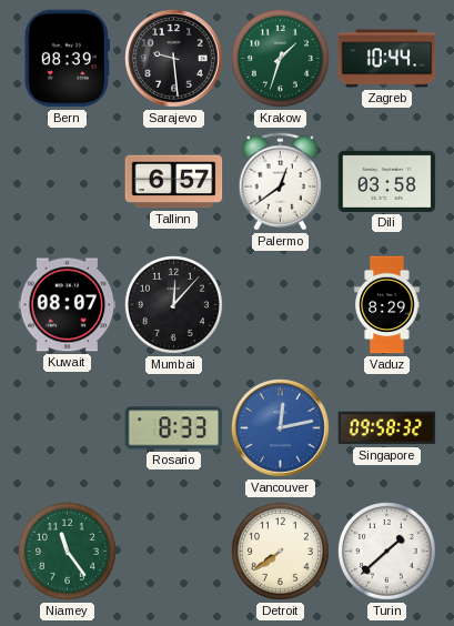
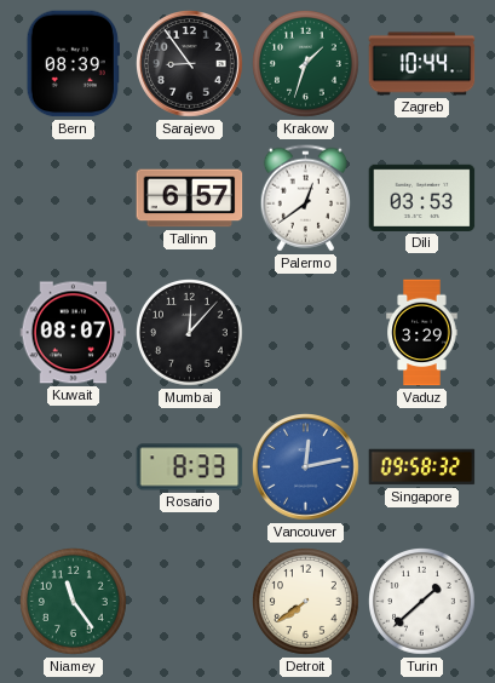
Sarajevo: 9:29 -> 8:54 (190, 64)
Dili: 03:58 -> 03:53 (422, 197)
Vaduz: 8:29 -> 3:29 (422, 333)
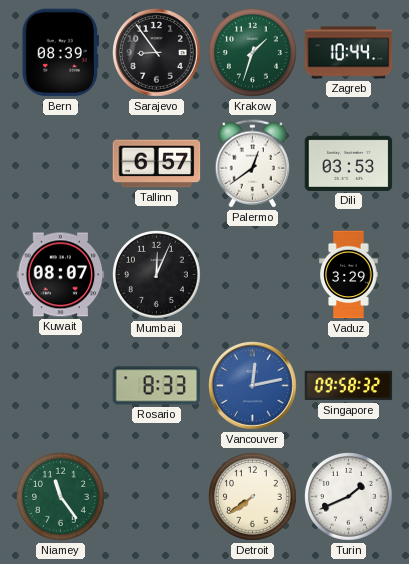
Mumbai: 12:07 -> 12:04 (157, 275)
Turin: 1:38 -> 1:41 (349, 497)
